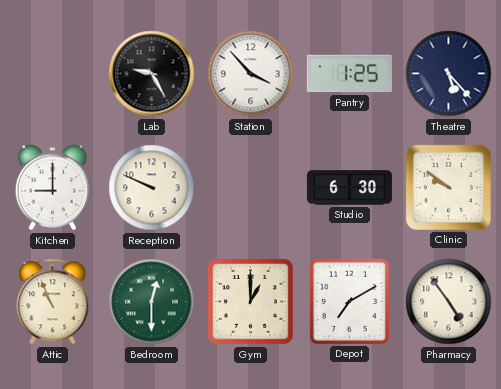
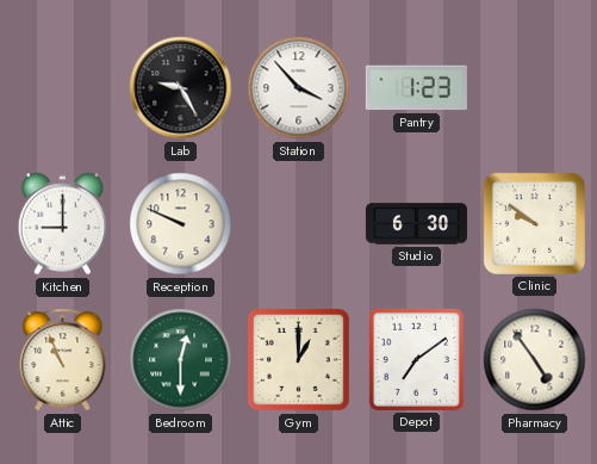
Pantry: 1:25 -> 1:23 (416, 88)
Theatre: 5:23 -> none (449, 74)
Depot: 7:10 -> 7:09 (416, 359)
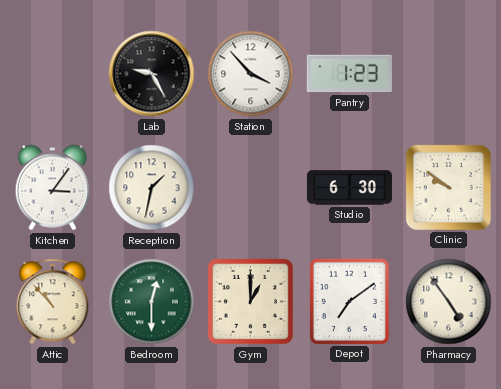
Kitchen: 9:00 -> 3:06 (53, 188)
Reception: 9:49 -> 1:32 (152, 188)
Attic: 10:56 -> 10:53 (53, 302)
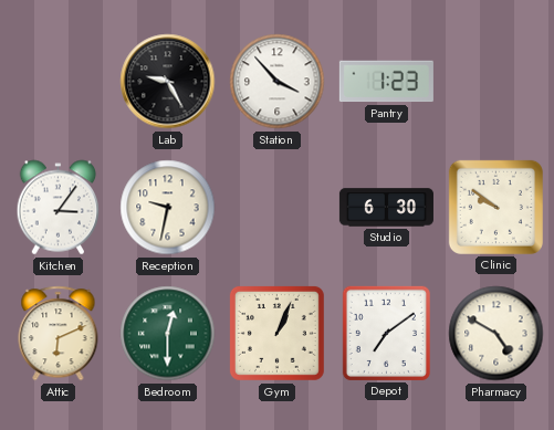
Reception: 1:32 -> 9:32 (168, 208)
Attic: 10:53 -> 6:11 (59, 334)
Gym: 1:00 -> 1:04 (276, 333)
Pharmacy: 4:54 -> 4:50 (496, 334)
